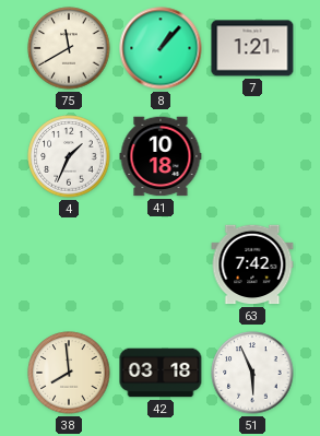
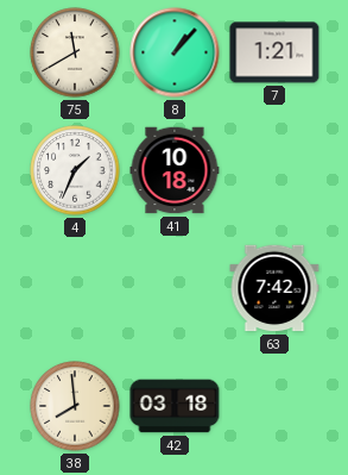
51: 5:56 -> none (252, 373)
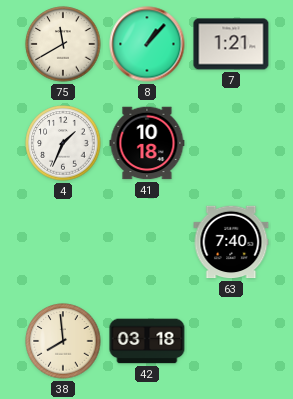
63: 7:42 -> 7:40 (231, 242)
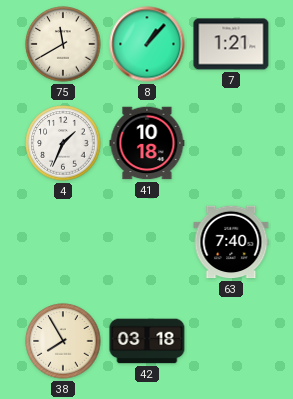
38: 7:59 -> 7:55 (63, 341)
